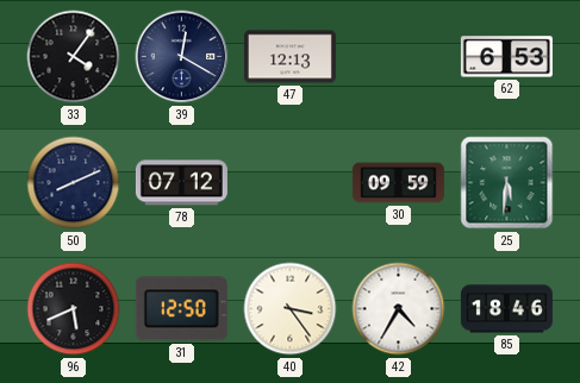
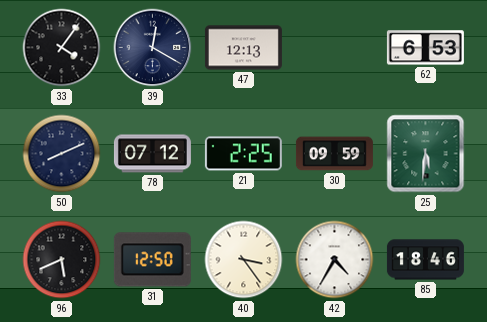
21: none -> 2:25 (243, 154)
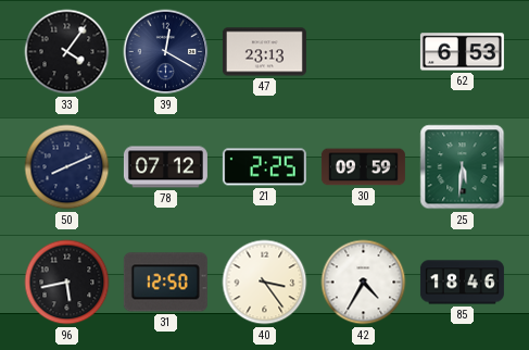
47: 12:13 -> 23:13 (264, 52)
96: 5:41 -> 5:43 (67, 283)
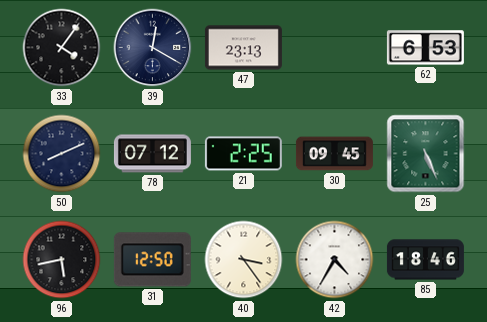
30: 09:59 -> 09:45 (334, 154)
25: 5:31 -> 5:26 (426, 154)
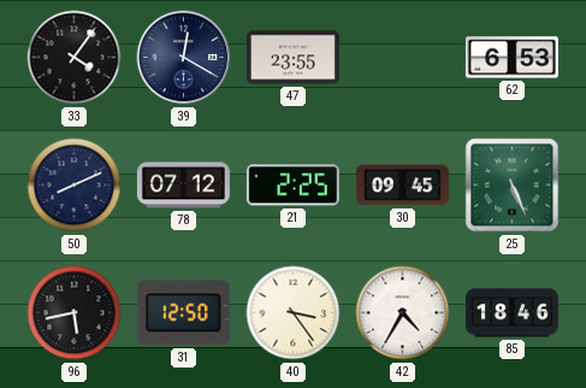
47: 23:13 -> 23:55 (292, 58)
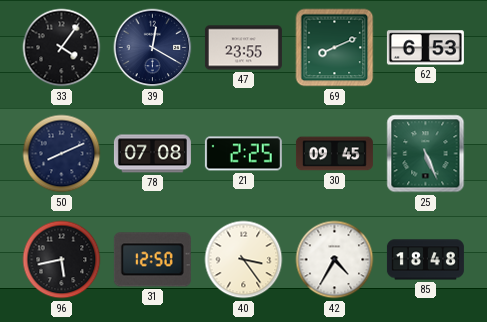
69: none -> 8:11 (335, 48)
78: 07:12 -> 07:08 (152, 154)
85: 18:46 -> 18:48 (425, 260)
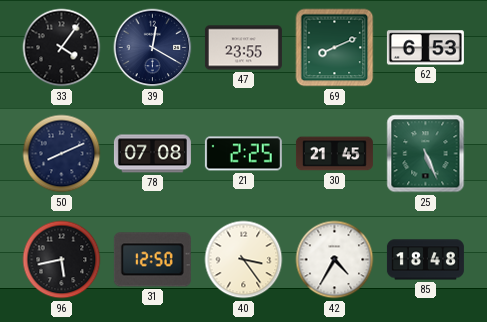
30: 09:45 -> 21:45 (334, 154)
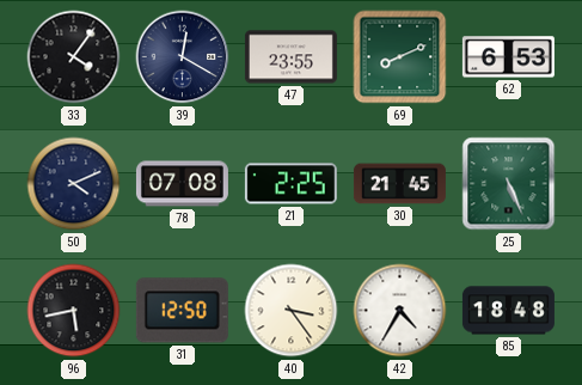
50: 8:11 -> 4:11 (74, 184)
